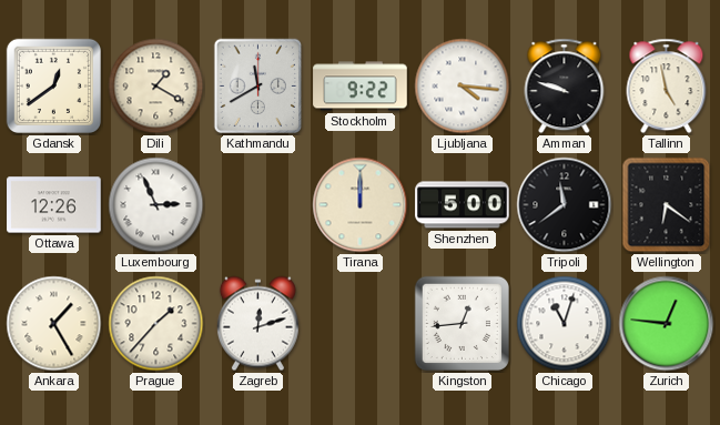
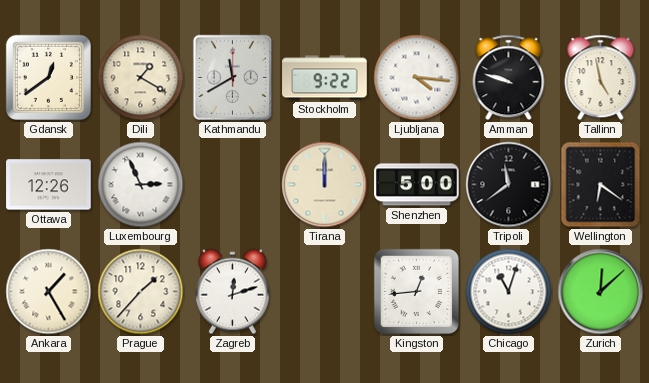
Zurich: 12:46 -> 12:08 (601, 292)
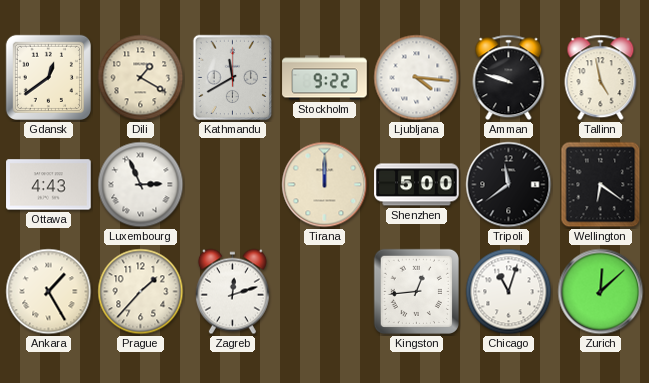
Ottawa: 12:26 -> 4:43 (49, 185)
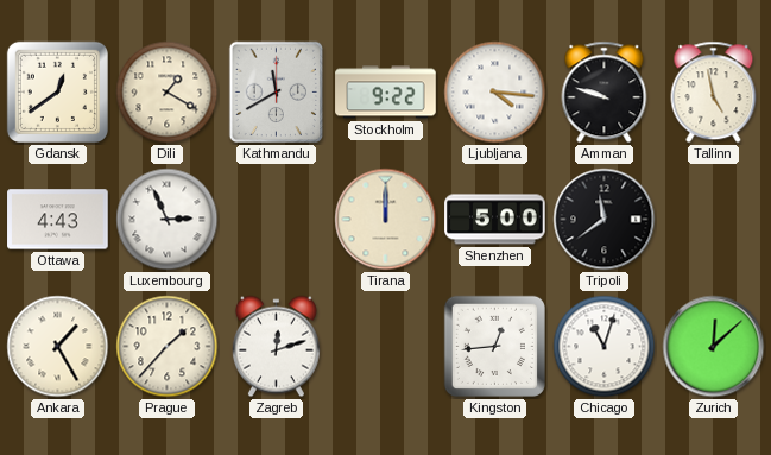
Wellington: 6:21 -> none (601, 185)
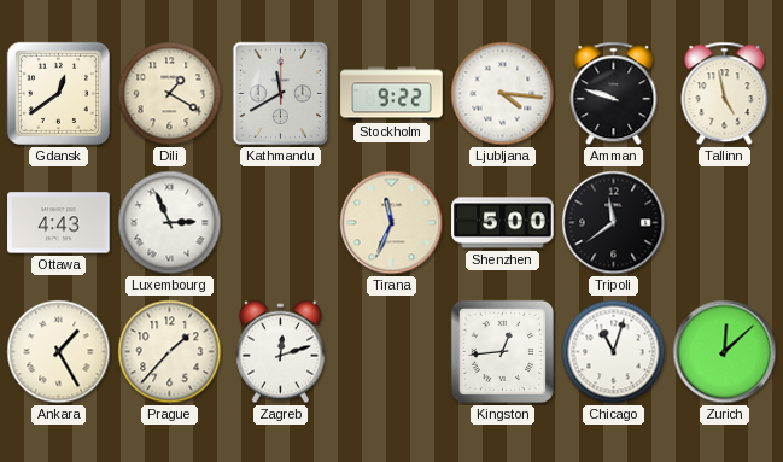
Tirana: 12:00 -> 11:34 (392, 223)
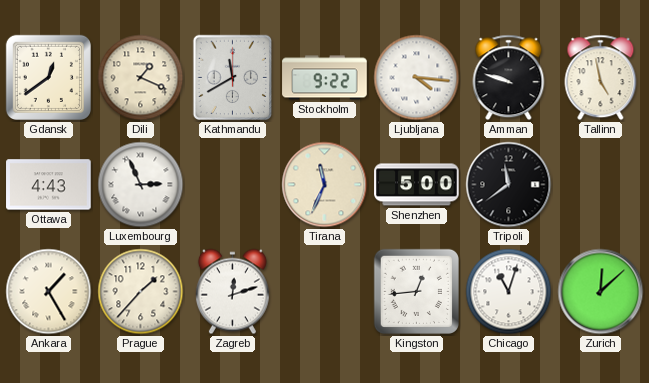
Dili: 1:20 -> 1:19 (141, 78)
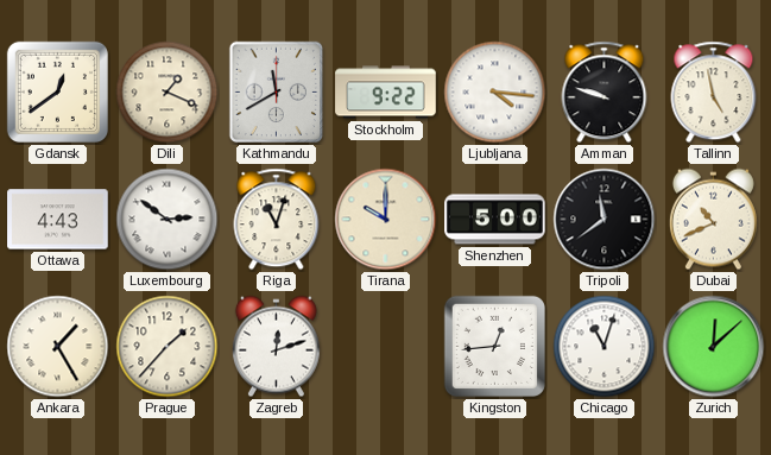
Luxembourg: 2:56 -> 2:51 (168, 220)
Riga: none -> 11:03 (277, 220)
Tirana: 11:34 -> 10:00 (386, 220)
Dubai: none -> 10:41 (713, 220)
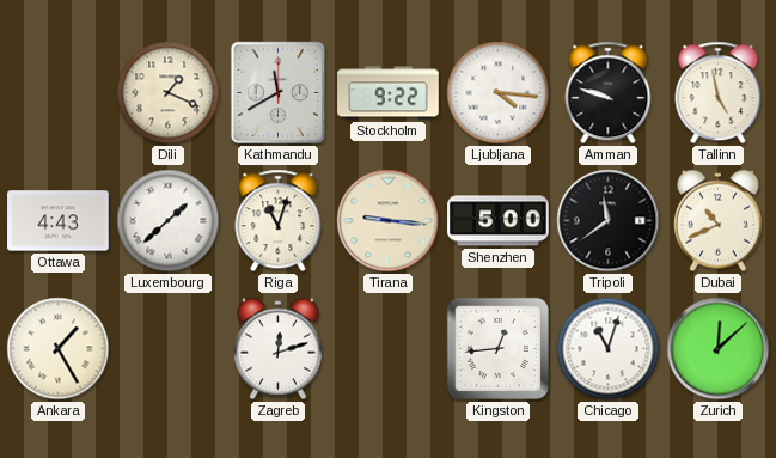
Gdansk: 12:39 -> none (57, 91)
Luxembourg: 2:51 -> 1:38 (169, 221)
Tirana: 10:00 -> 9:16 (389, 221)
Prague: 1:37 -> none (168, 347)
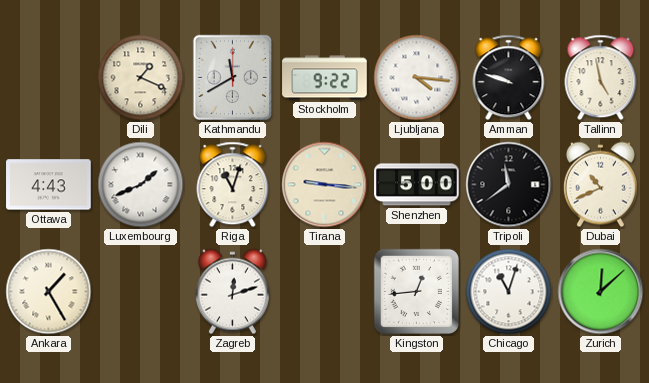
Luxembourg: 1:38 -> 1:41 (141, 185)
